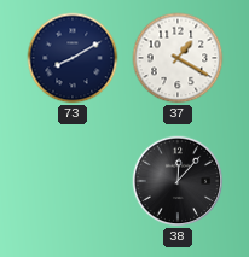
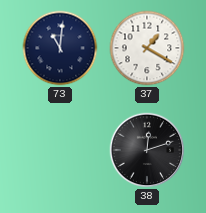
73: 8:10 -> 11:01 (60, 48)
38: 12:07 -> 12:12 (147, 150)
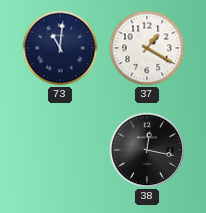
38: 12:12 -> 12:17 (147, 150)
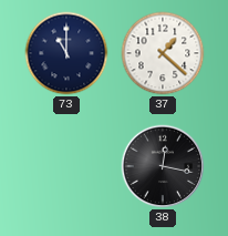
73: 11:01 -> 11:00 (66, 53)
37: 1:20 -> 1:22 (163, 53)
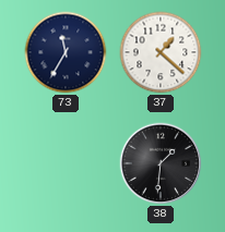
73: 11:00 -> 11:35 (66, 52)
38: 12:17 -> 1:31 (161, 163)
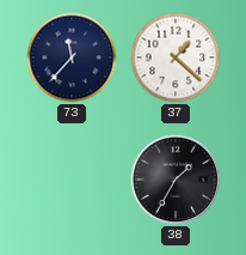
73: 11:35 -> 11:37 (72, 57)
38: 1:31 -> 1:35 (176, 180)
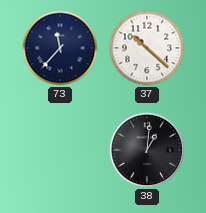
37: 1:22 -> 10:22 (147, 48)
38: 1:35 -> 1:01 (147, 150)
